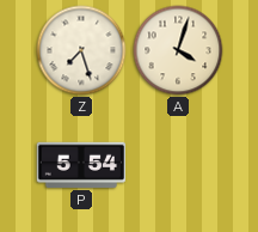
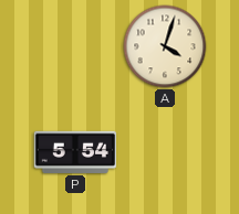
Z: 7:27 -> none (81, 50)
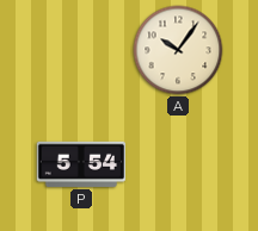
A: 4:03 -> 10:06 (178, 50)
